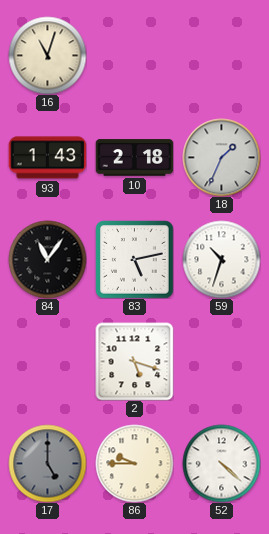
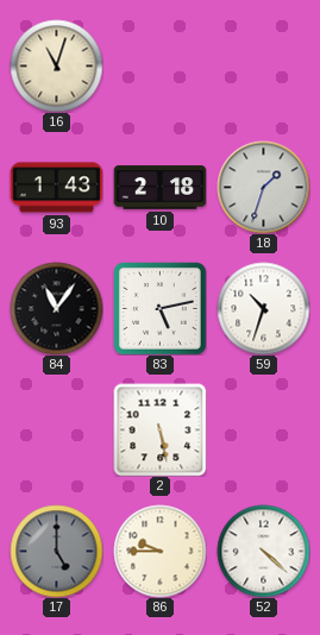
18: 1:34 -> 1:33 (263, 187)
2: 5:18 -> 5:28 (159, 429)
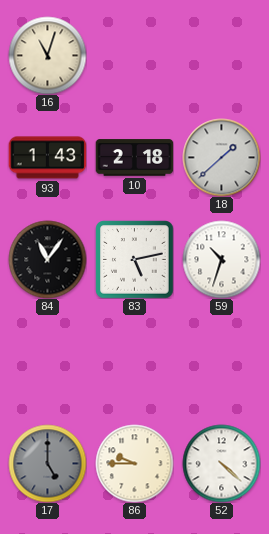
18: 1:33 -> 1:38 (221, 157)
2: 5:28 -> none (159, 429)
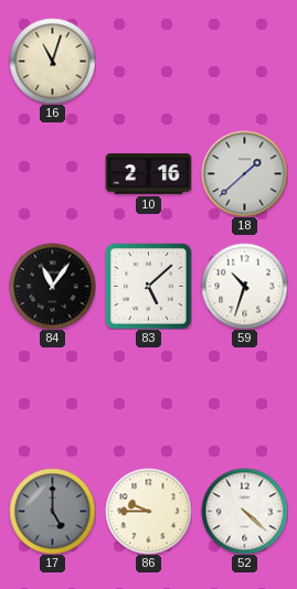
93: 1:43 -> none (47, 158)
10: 2:18 -> 2:16 (148, 174)
83: 5:13 -> 5:08 (148, 286)
